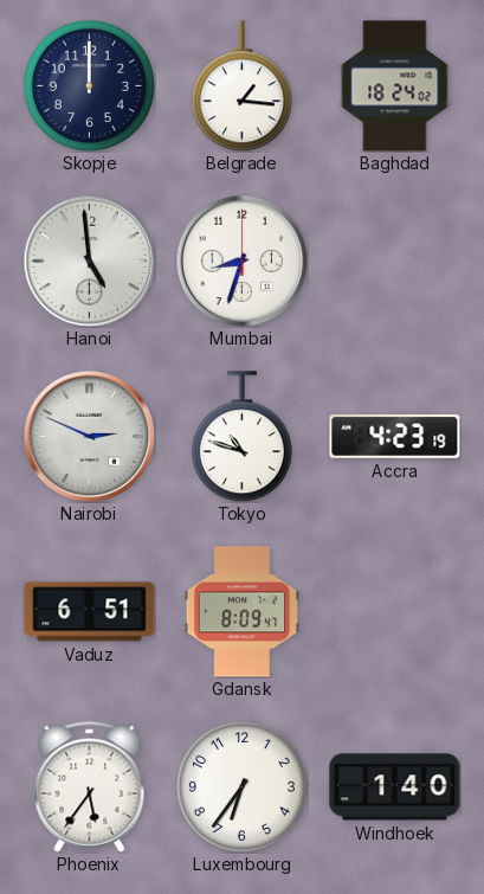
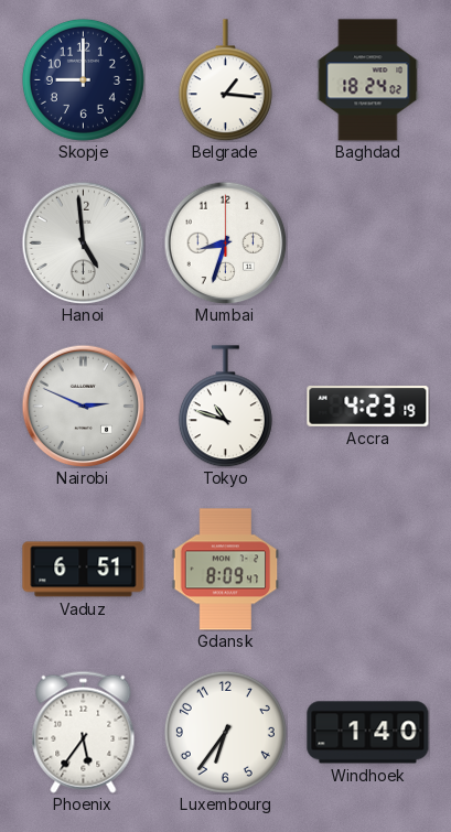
Skopje: 12:00 -> 9:00 (83, 79)
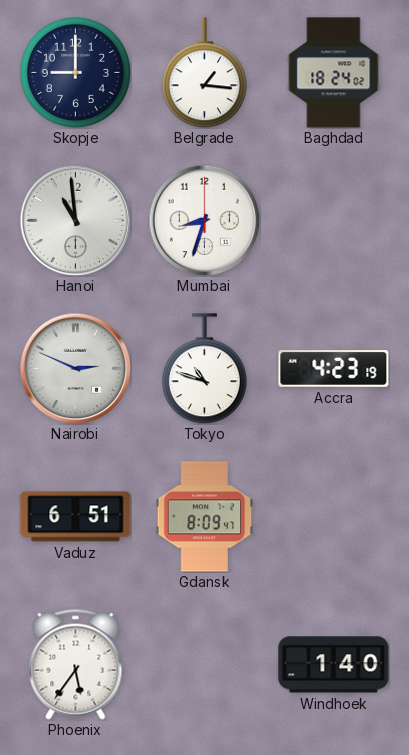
Hanoi: 4:59 -> 10:59 (75, 220)
Luxembourg: 6:36 -> none (225, 732)
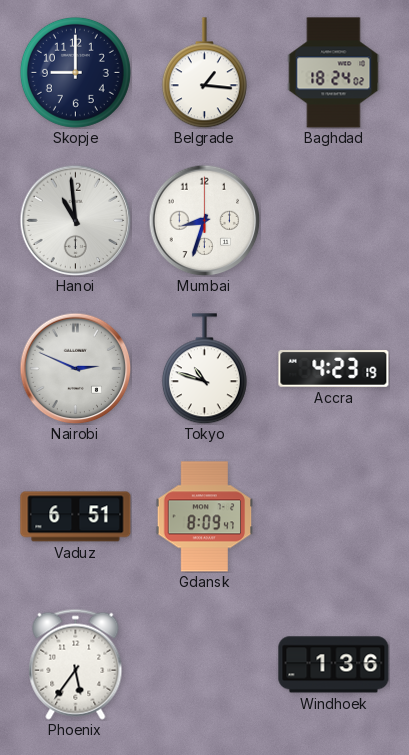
Windhoek: 1:40 -> 1:36 (334, 665)
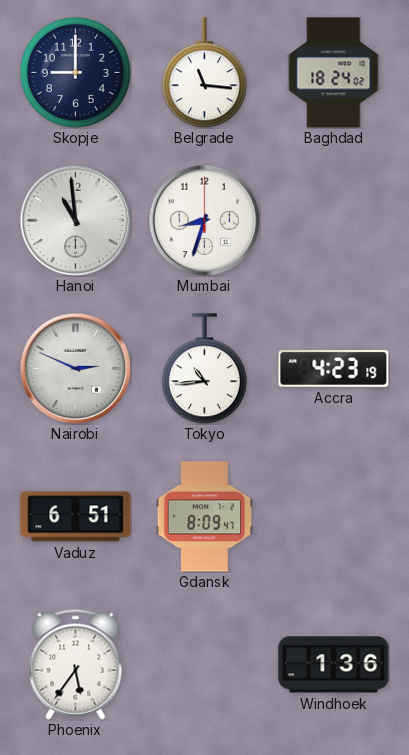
Belgrade: 1:16 -> 11:16 (204, 73)
Tokyo: 10:48 -> 10:44 (204, 369)
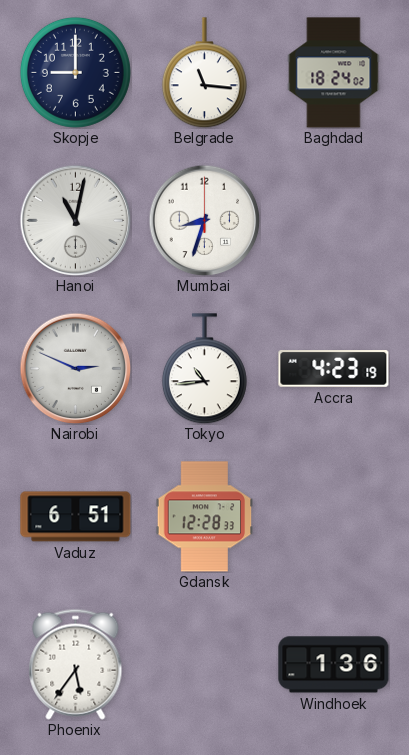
Hanoi: 10:59 -> 11:02 (75, 220)
Gdansk: 8:09 -> 12:28 (205, 517)
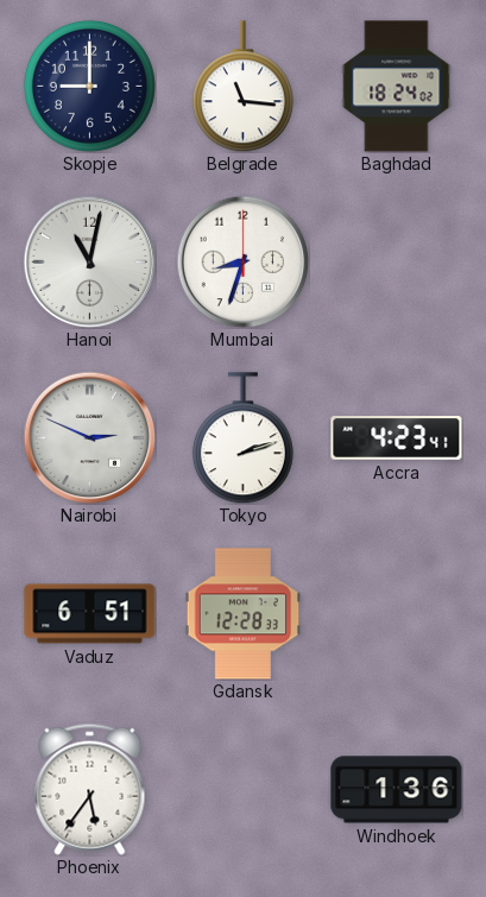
Tokyo: 10:44 -> 2:12 (242, 438)
Accra: 4:23:19 -> 4:23:41 (397, 438)
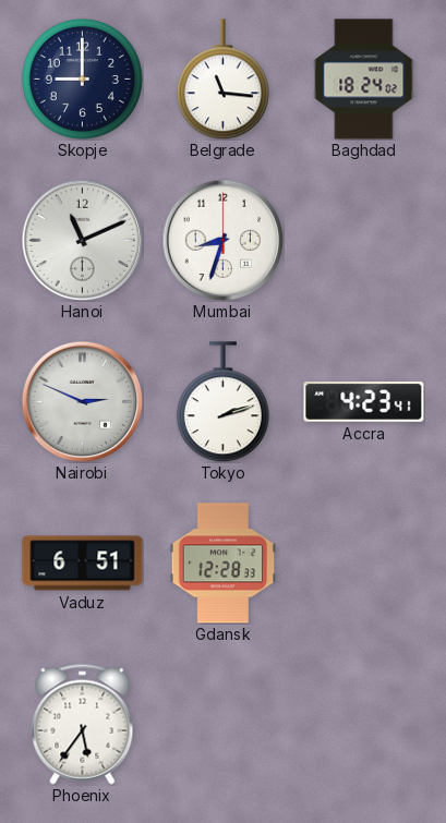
Hanoi: 11:02 -> 11:11 (82, 240)
Windhoek: 1:36 -> none (397, 790)
